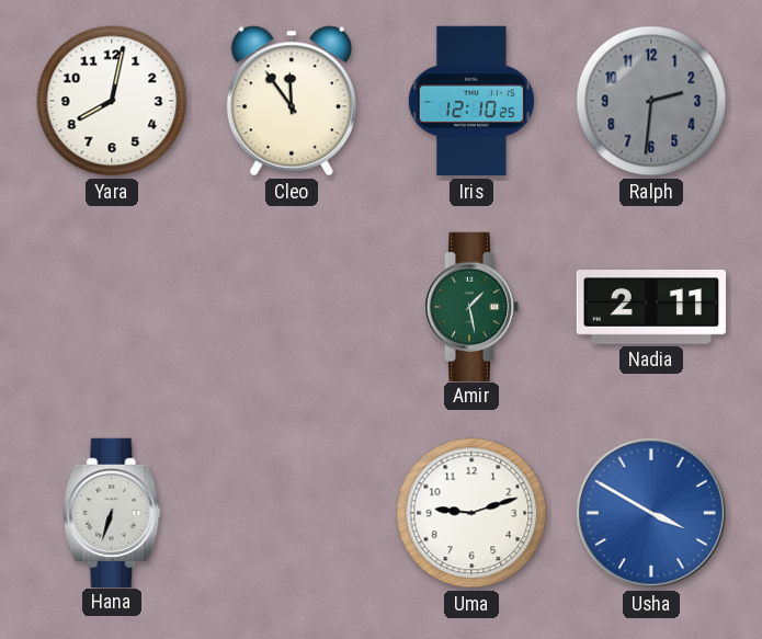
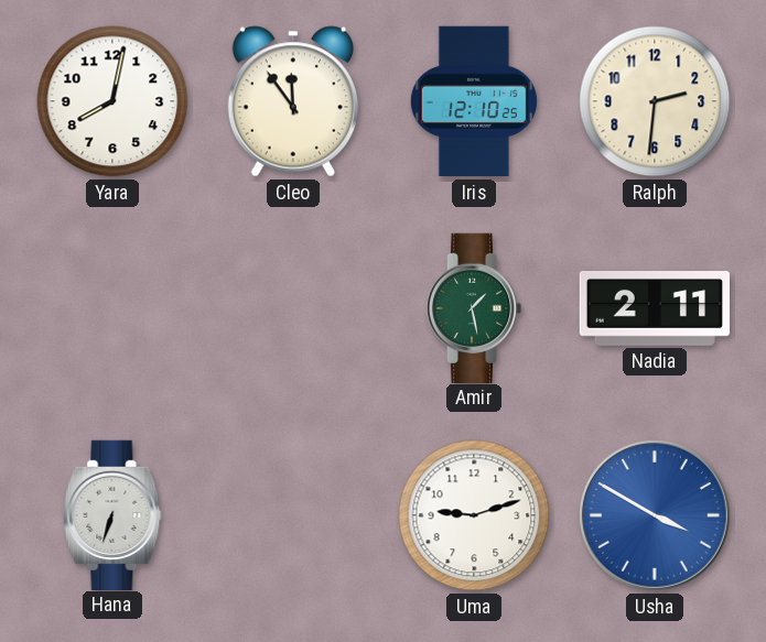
Ralph dial: grey -> cream (655, 101)
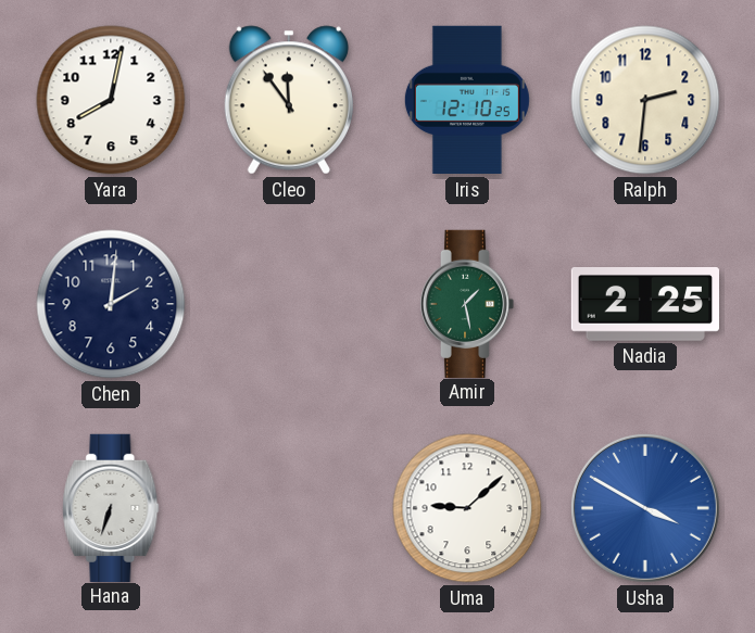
Chen: none -> 2:01 (111, 304)
Nadia: 2:11 -> 2:25 (644, 305)
Uma: 9:12 -> 9:08 (467, 508)
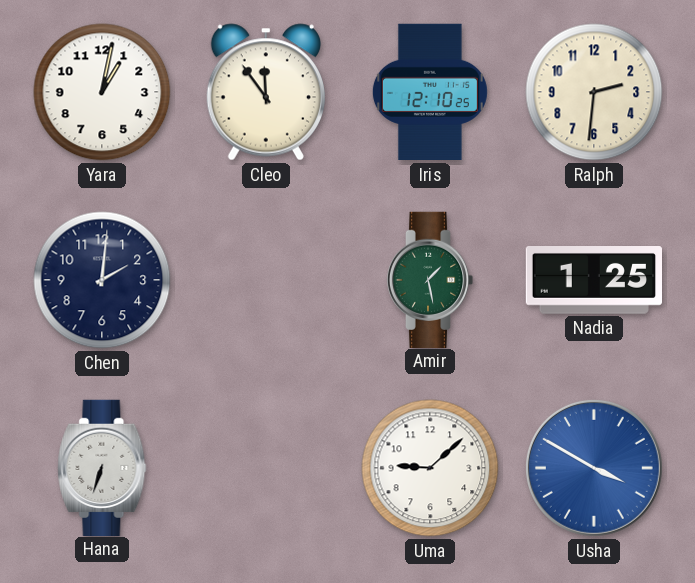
Yara: 8:02 -> 1:02 (102, 92)
Nadia: 2:25 -> 1:25 (593, 281)
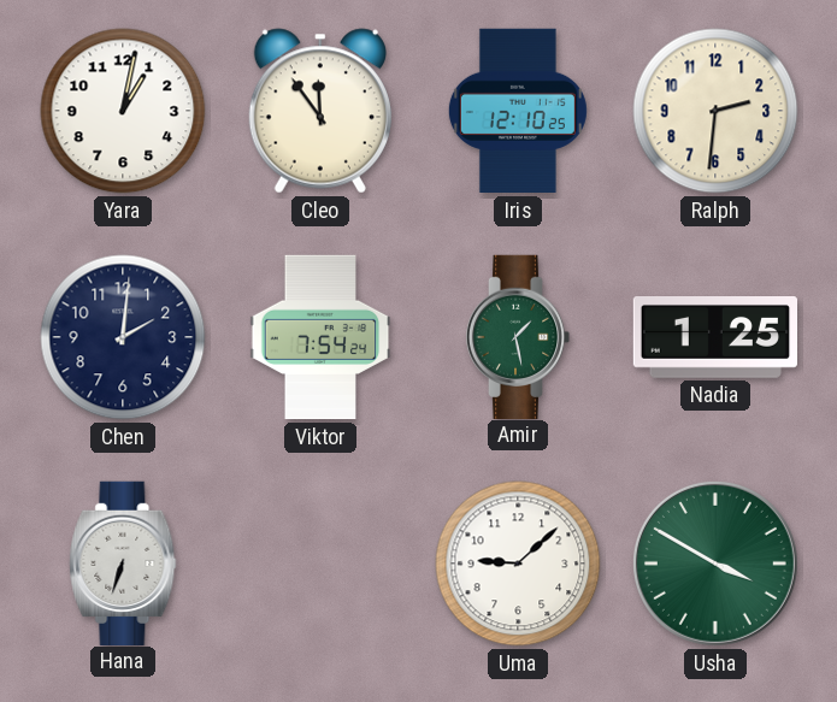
Viktor: none -> 7:54 (320, 337)
Usha dial: blue -> green (715, 564)
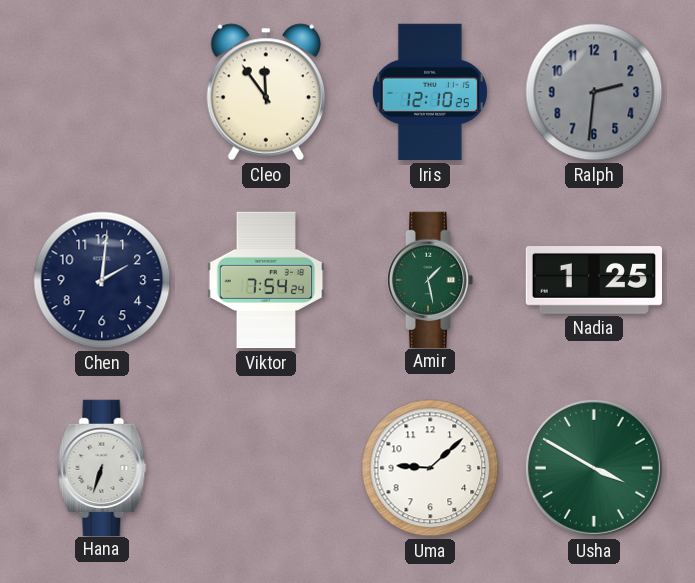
Yara: 1:02 -> none (123, 111)
Ralph dial: cream -> grey (594, 92)
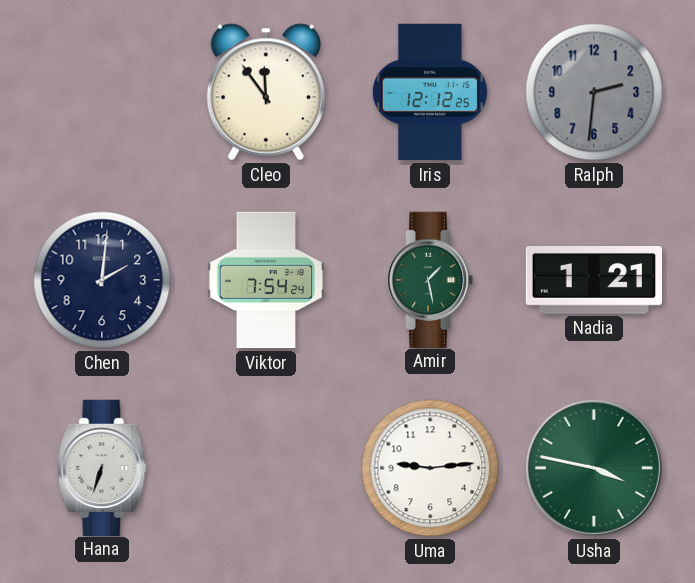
Iris: 12:10 -> 12:12 (430, 92)
Nadia: 1:25 -> 1:21 (593, 281)
Uma: 9:08 -> 9:14 (430, 468)
Usha: 3:50 -> 3:47 (594, 468)
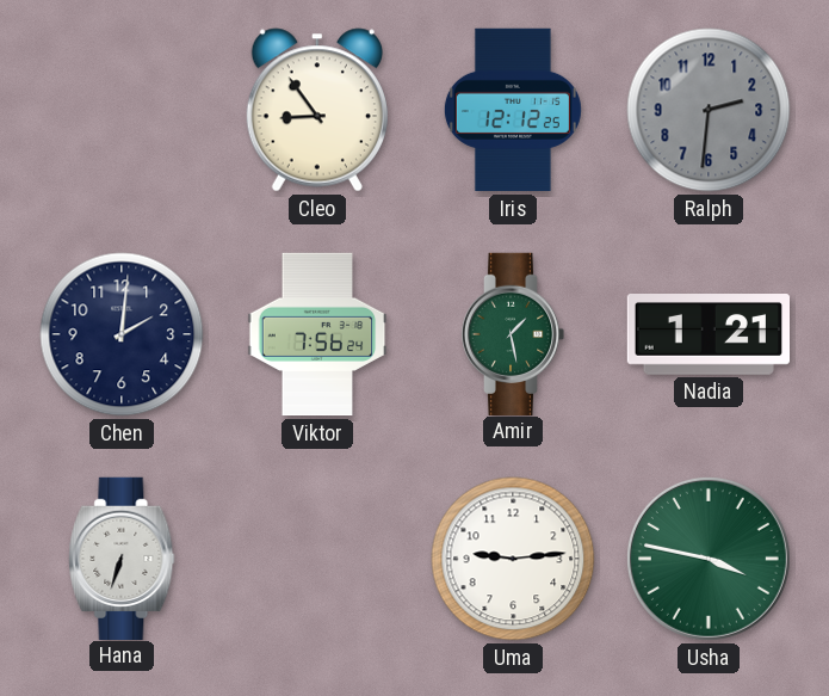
Cleo: 11:54 -> 8:54 (317, 110)
Viktor: 7:54 -> 7:56 (317, 334)
